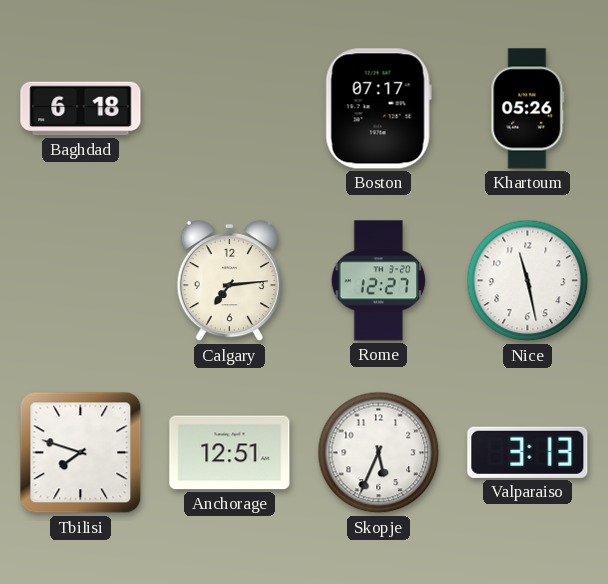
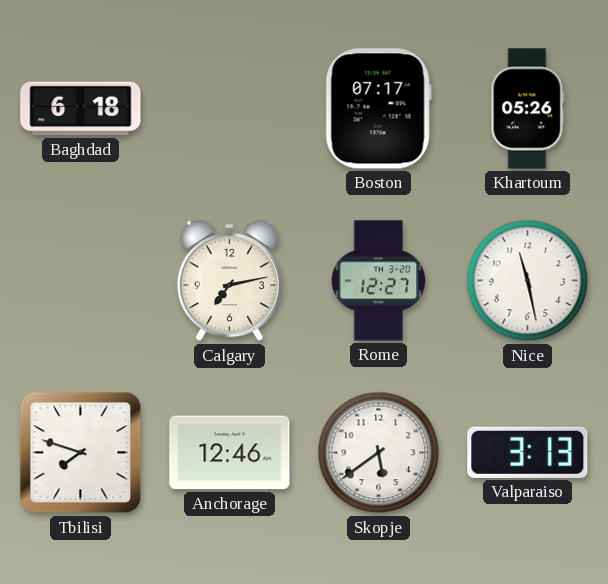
Calgary: 7:14 -> 7:13 (229, 281)
Anchorage: 12:51 -> 12:46 (230, 453)
Skopje: 5:34 -> 5:39 (379, 453)
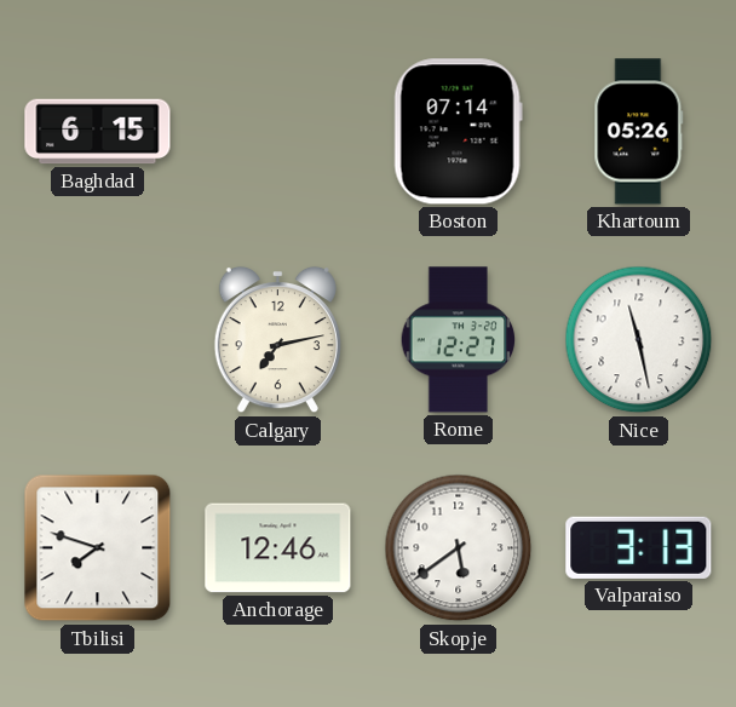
Baghdad: 6:18 -> 6:15 (98, 132)
Boston: 07:17 -> 07:14 (458, 132)
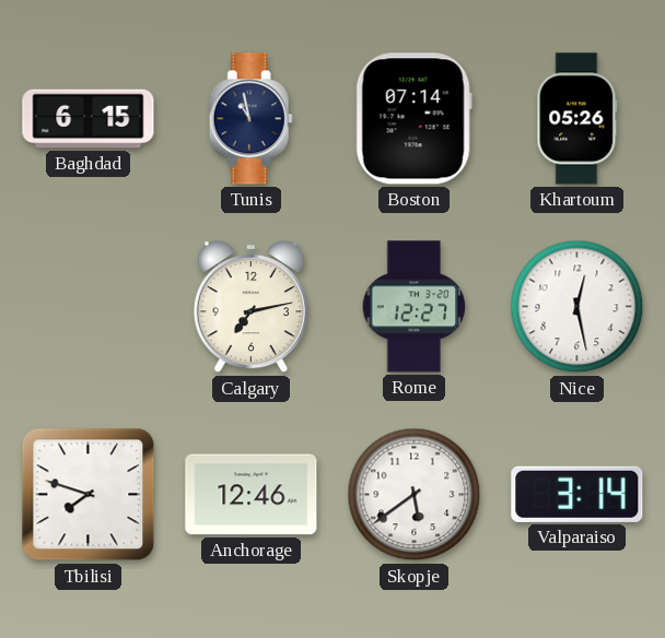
Tunis: none -> 10:58 (250, 119)
Nice: 11:28 -> 12:28 (577, 307)
Valparaiso: 3:13 -> 3:14 (577, 494)
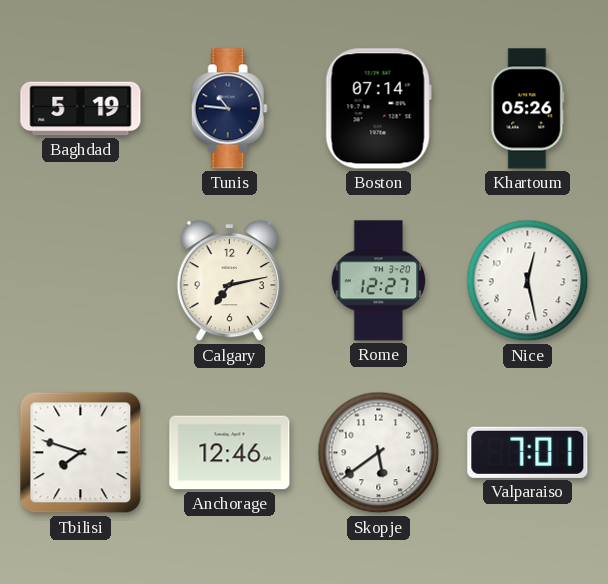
Baghdad: 6:15 -> 5:19 (81, 109)
Tunis: 10:58 -> 10:46 (229, 109)
Valparaiso: 3:14 -> 7:01 (528, 452)
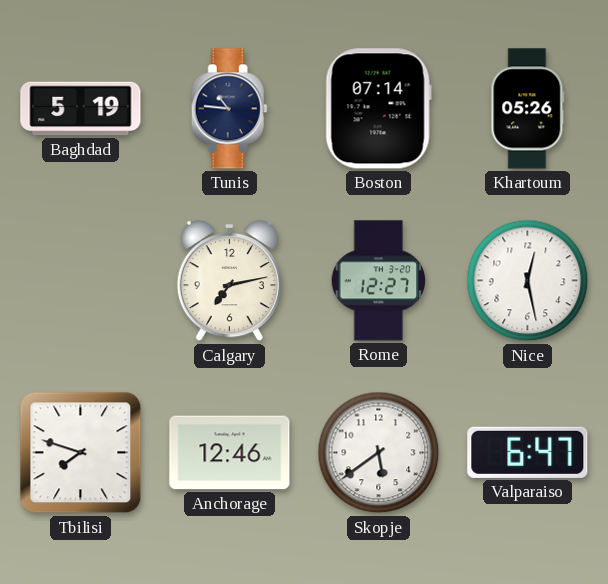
Valparaiso: 7:01 -> 6:47 (528, 452)
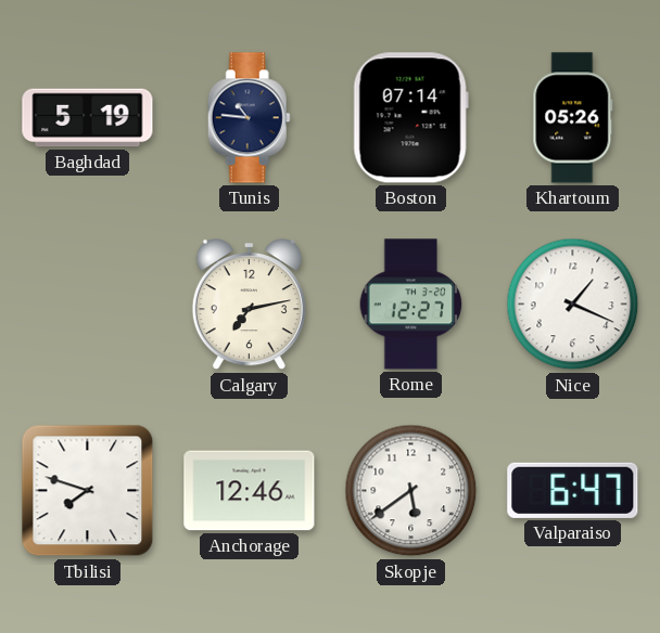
Nice: 12:28 -> 1:19 (573, 305)
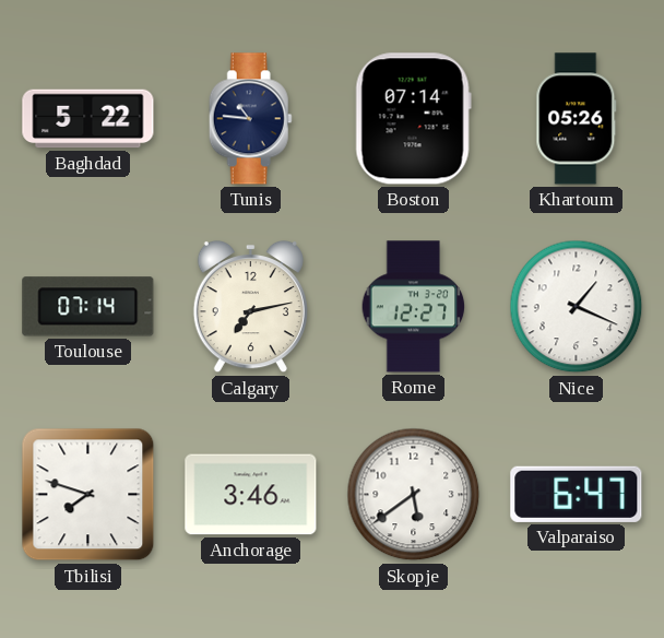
Baghdad: 5:19 -> 5:22 (88, 119)
Toulouse: none -> 07:14 (88, 307)
Anchorage: 12:46 -> 3:46 (251, 495)
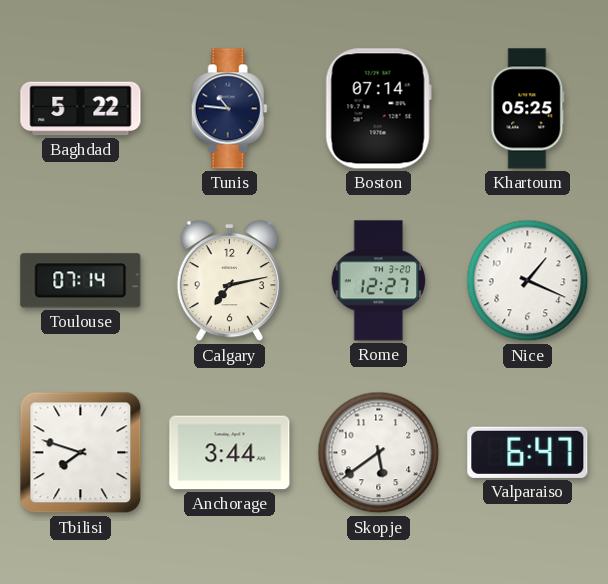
Khartoum: 05:26 -> 05:25 (528, 109)
Anchorage: 3:46 -> 3:44 (230, 453)
